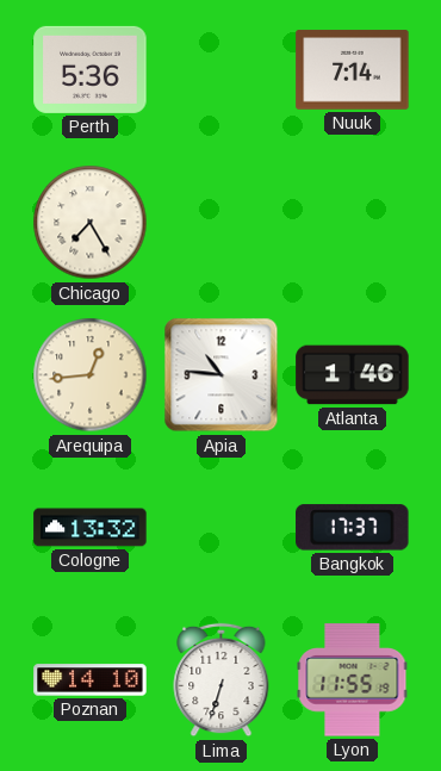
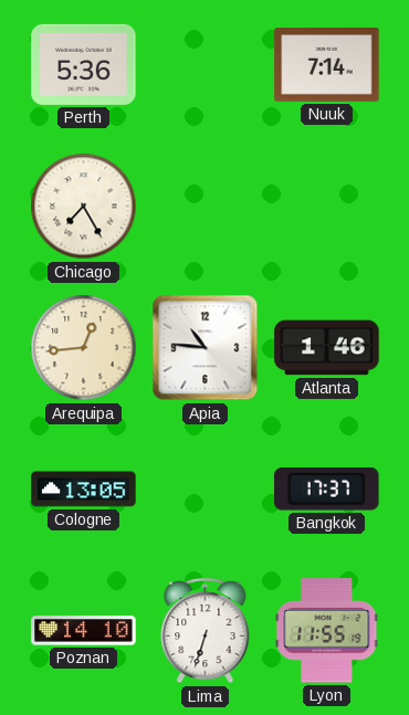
Cologne: 13:32 -> 13:05 (84, 490)
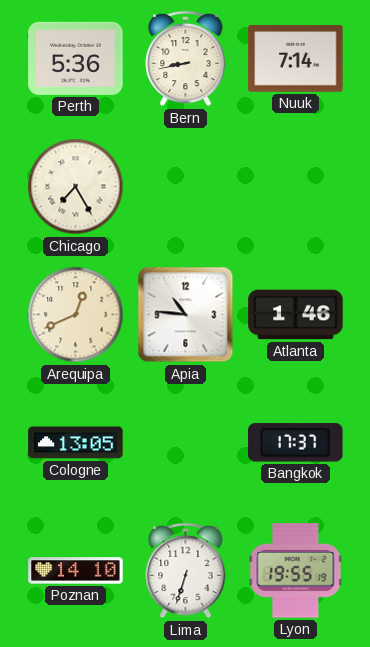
Bern: none -> 8:43 (186, 59)
Arequipa: 12:44 -> 12:41 (76, 315)
Lyon: 11:55 -> 19:55 (296, 571)
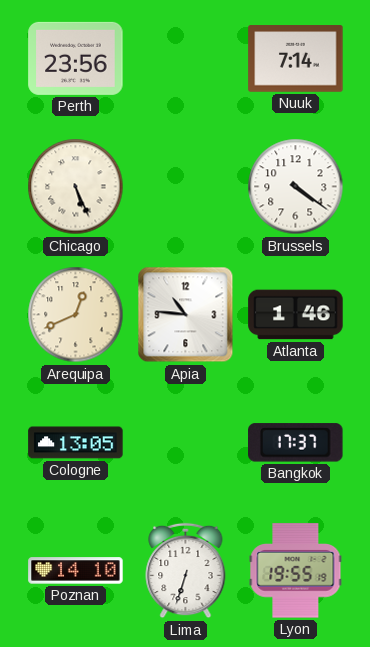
Perth: 5:36 -> 23:56 (76, 58)
Bern: 8:43 -> none (186, 59)
Chicago: 7:25 -> 5:26 (76, 187)
Brussels: none -> 4:21 (296, 187)
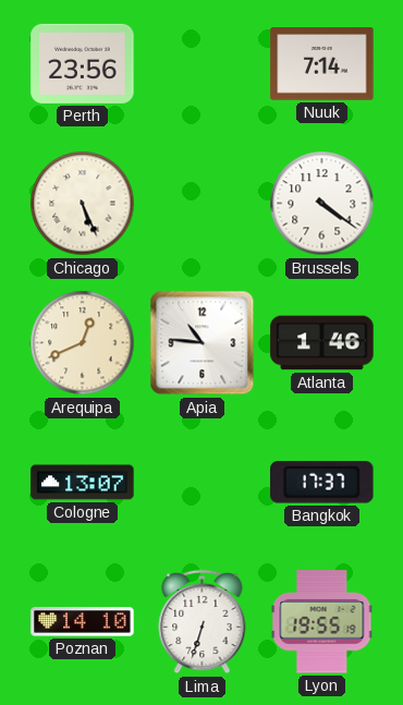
Cologne: 13:05 -> 13:07 (83, 483)
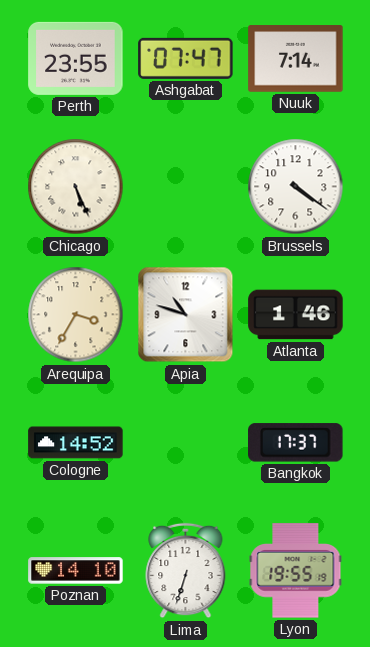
Perth: 23:56 -> 23:55 (76, 58)
Ashgabat: none -> 07:47 (186, 58)
Arequipa: 12:41 -> 3:35 (76, 315)
Apia: 10:46 -> 10:48 (186, 315)
Cologne: 13:07 -> 14:52 (76, 443)
